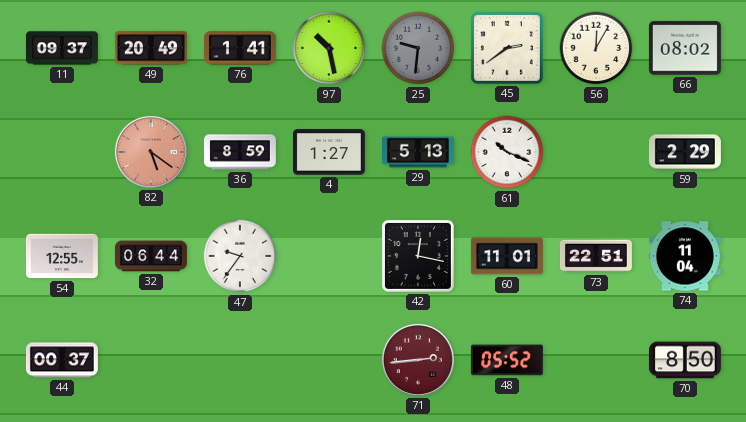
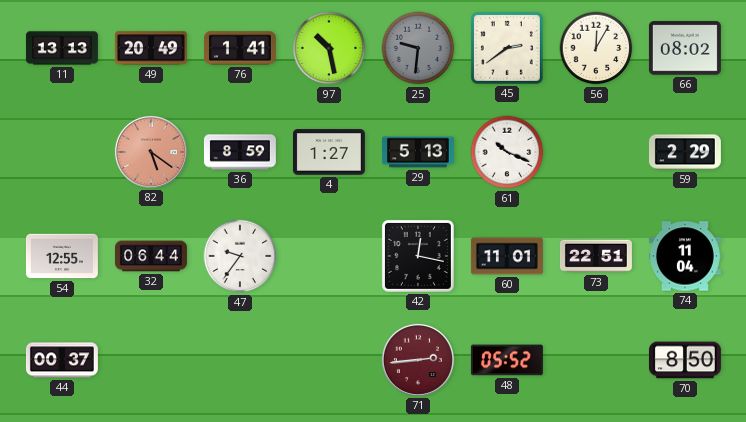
11: 09:37 -> 13:13 (62, 48)
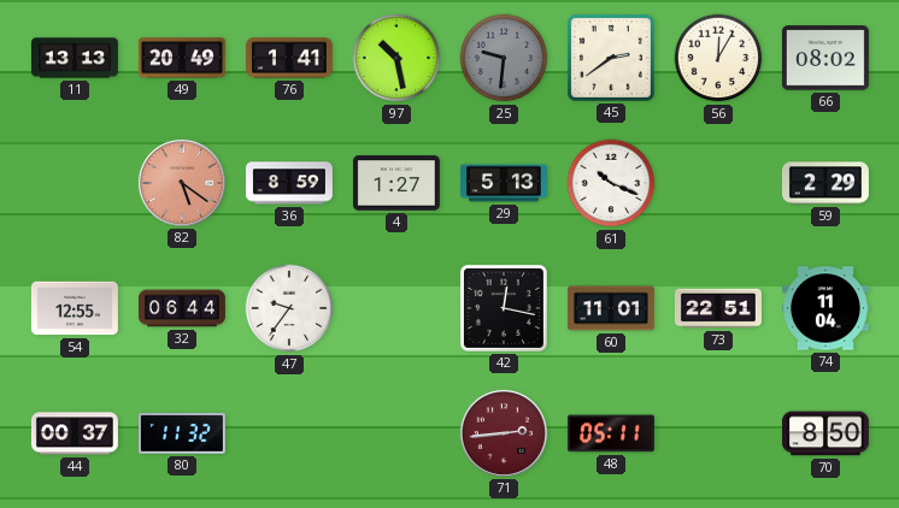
80: none -> 11:32 (182, 435)
48: 05:52 -> 05:11 (611, 433)
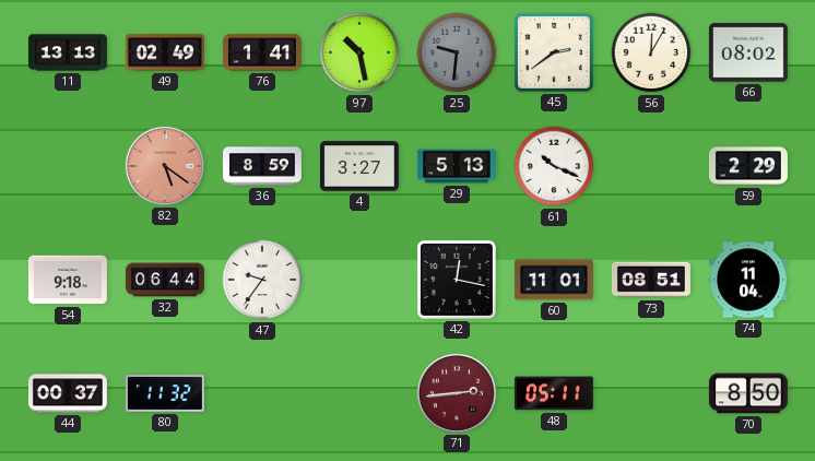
49: 20:49 -> 02:49 (165, 52)
4: 1:27 -> 3:27 (359, 166)
54: 12:55 -> 9:18 (68, 280)
73: 22:51 -> 08:51 (651, 280)
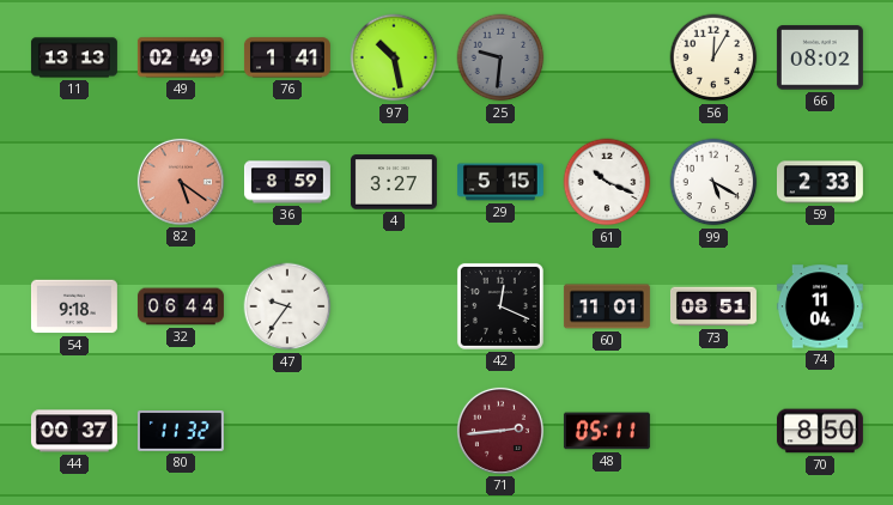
45: 2:39 -> none (554, 52)
29: 5:13 -> 5:15 (500, 182)
99: none -> 5:20 (713, 182)
59: 2:29 -> 2:33 (820, 182)
42: 12:17 -> 12:19 (500, 306)
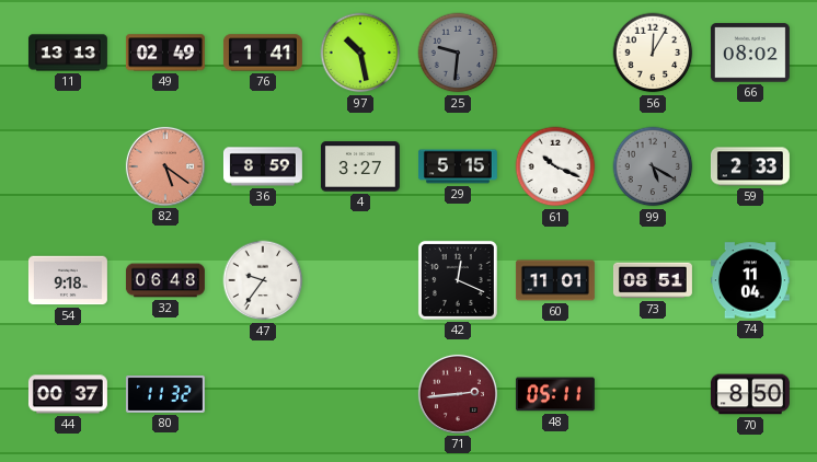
99 dial: white -> grey (653, 166)
32: 06:44 -> 06:48 (165, 280)
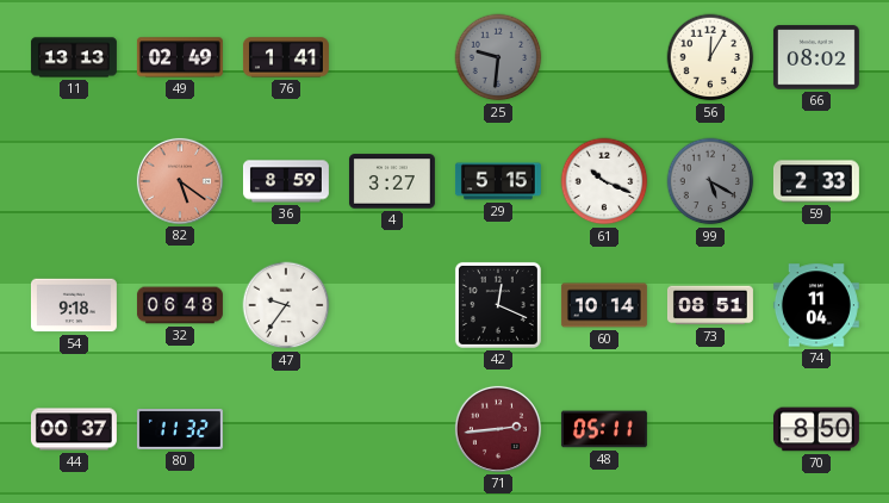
97: 10:28 -> none (360, 53)
60: 11:01 -> 10:14 (604, 305)
